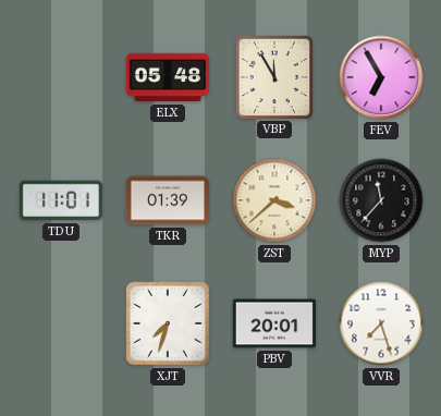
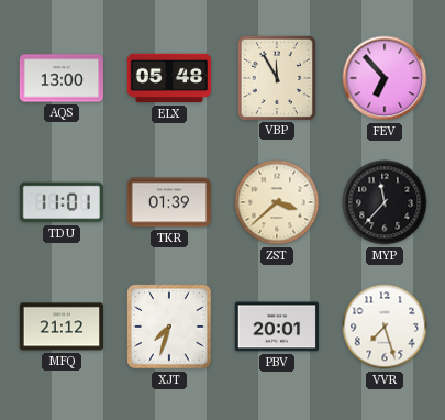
AQS: none -> 13:00 (60, 78)
FEV: 6:55 -> 6:53 (385, 78)
MFQ: none -> 21:12 (60, 327)
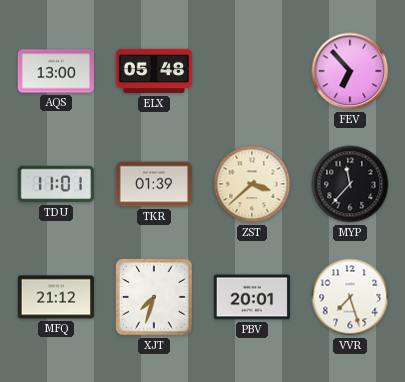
VBP: 11:55 -> none (276, 77)
